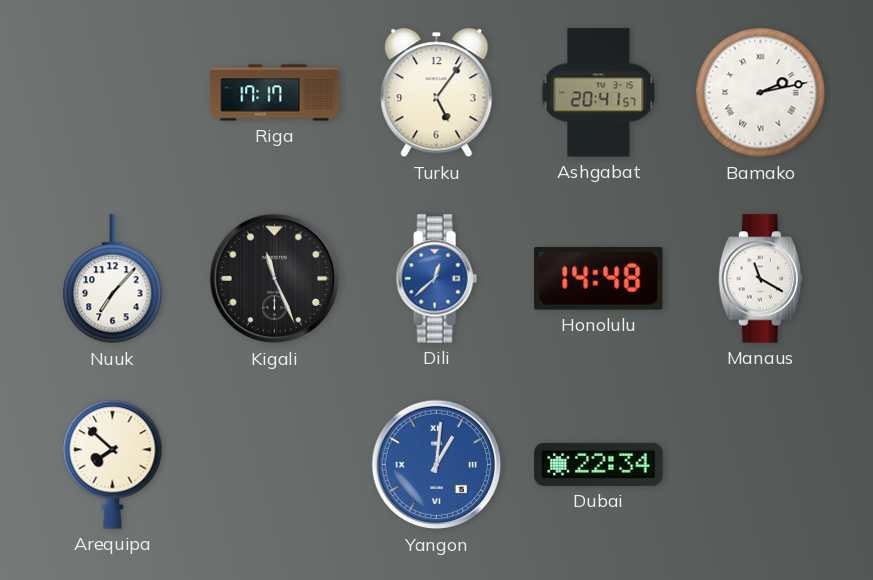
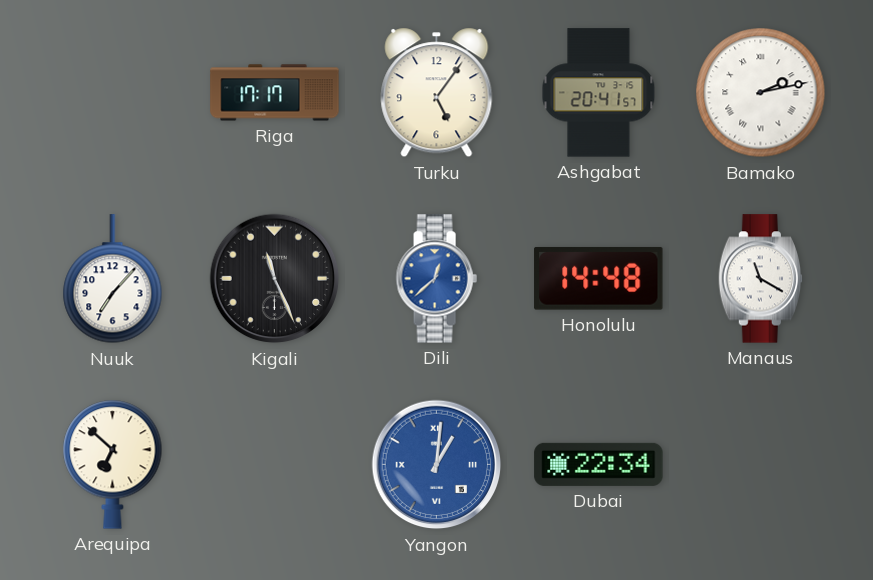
Arequipa: 7:52 -> 6:52 (113, 464)
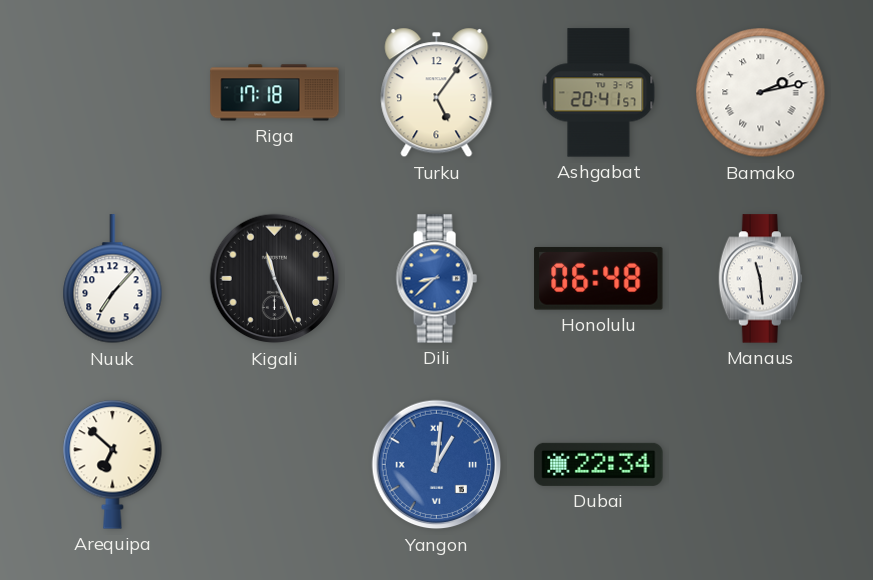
Riga: 17:17 -> 17:18 (275, 93)
Dili: 12:38 -> 8:38 (436, 279)
Honolulu: 14:48 -> 06:48 (599, 278)
Manaus: 11:20 -> 11:29 (761, 279)
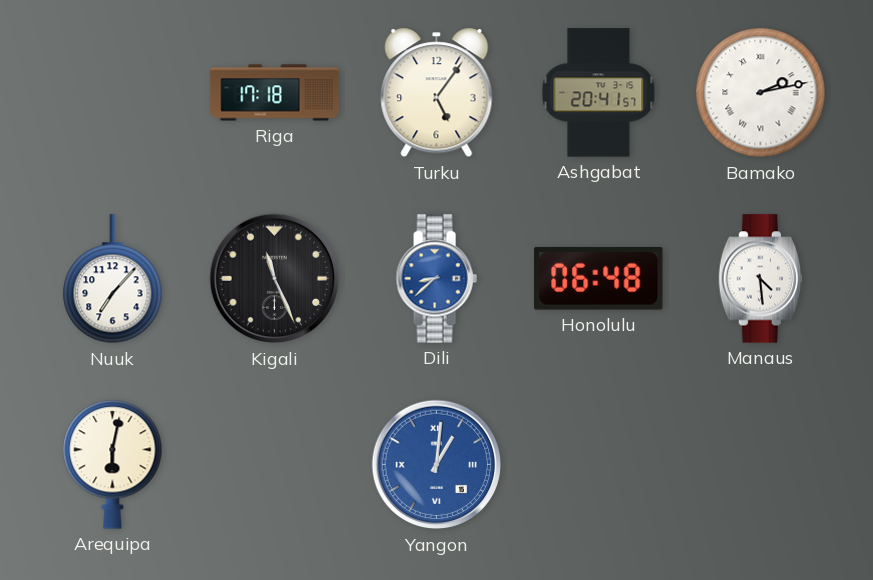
Manaus: 11:29 -> 4:29 (761, 279)
Arequipa: 6:52 -> 6:02 (113, 464)
Dubai: 22:34 -> none (599, 464)
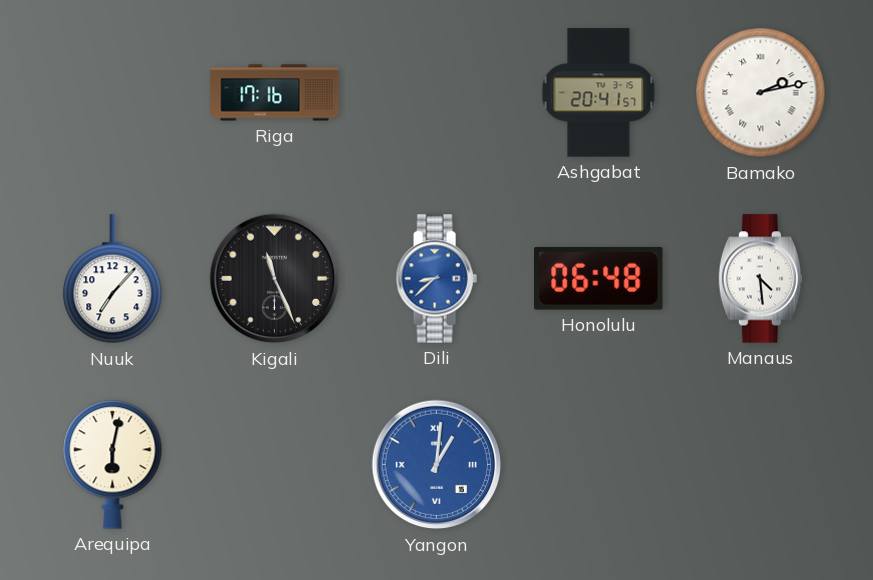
Riga: 17:18 -> 17:16 (275, 93)
Turku: 5:06 -> none (437, 93)
